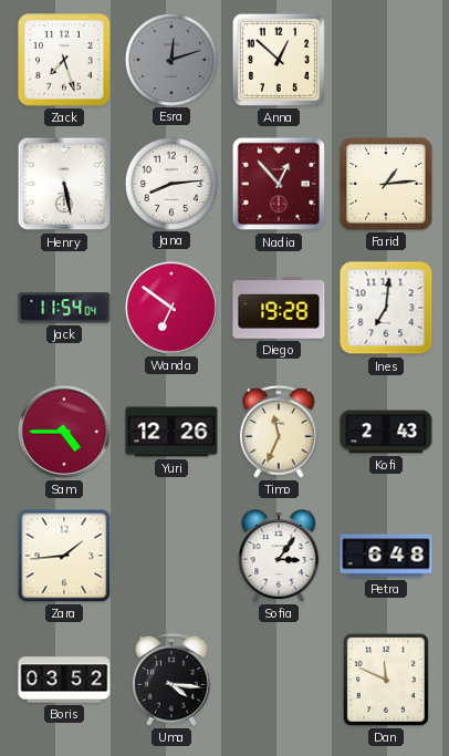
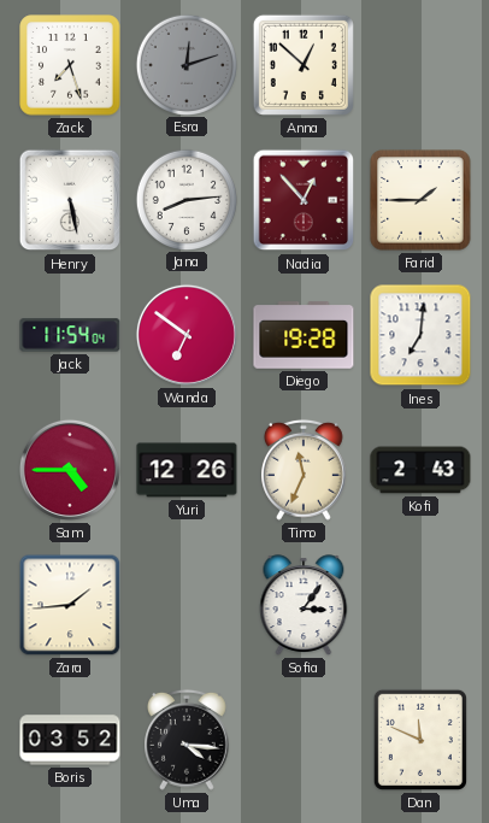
Farid: 1:14 -> 1:45 (420, 200)
Petra: 6:48 -> none (386, 556)
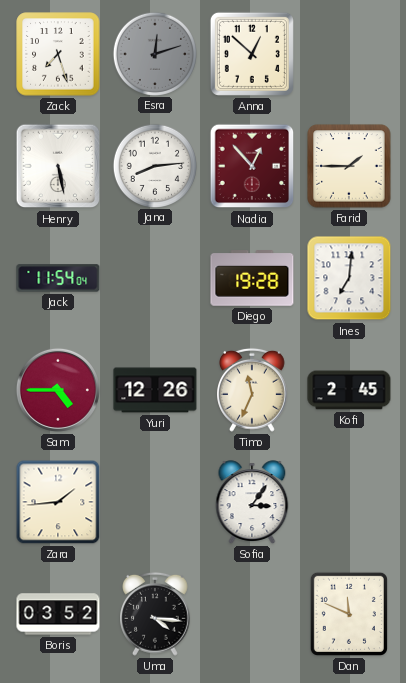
Wanda: 6:51 -> none (187, 335)
Kofi: 2:43 -> 2:45 (349, 390)
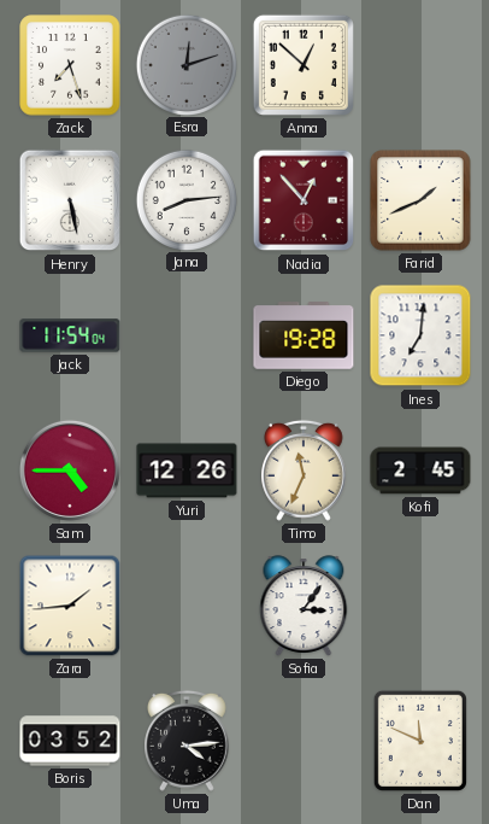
Farid: 1:45 -> 1:41 (420, 200)
Uma: 4:16 -> 4:14 (188, 741)
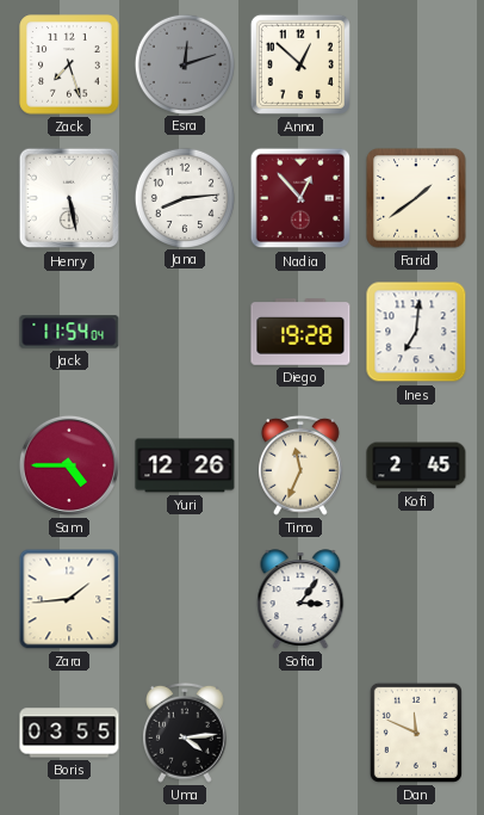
Farid: 1:41 -> 1:39 (416, 198)
Boris: 03:52 -> 03:55 (69, 733)
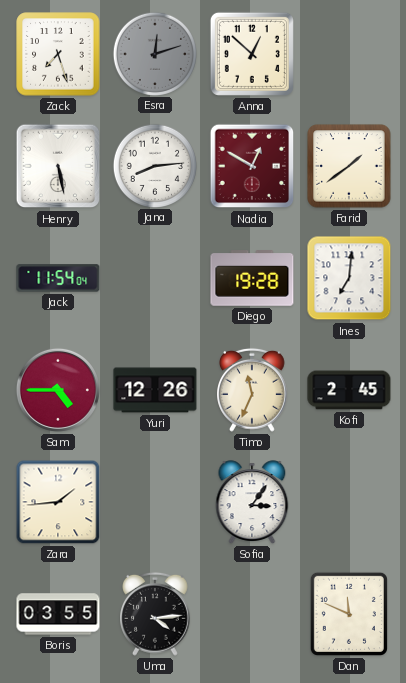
Nadia: 12:53 -> 12:50 (252, 166)
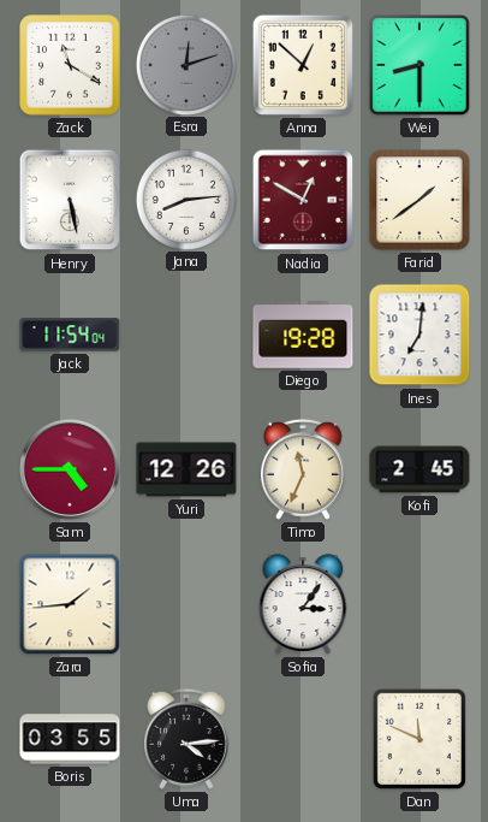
Zack: 7:27 -> 11:20 (70, 65)
Wei: none -> 8:30 (419, 65)
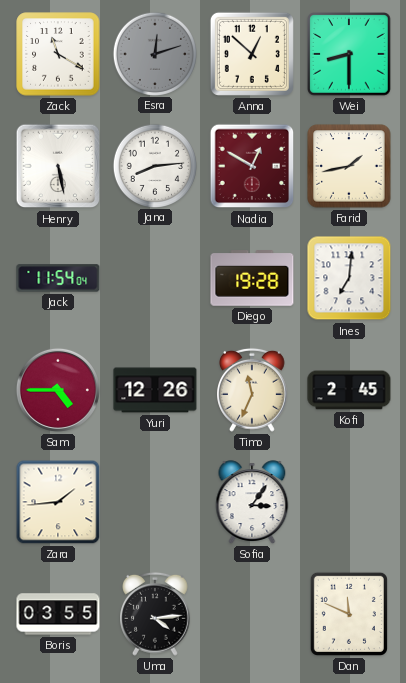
Farid: 1:39 -> 1:43 (349, 166)
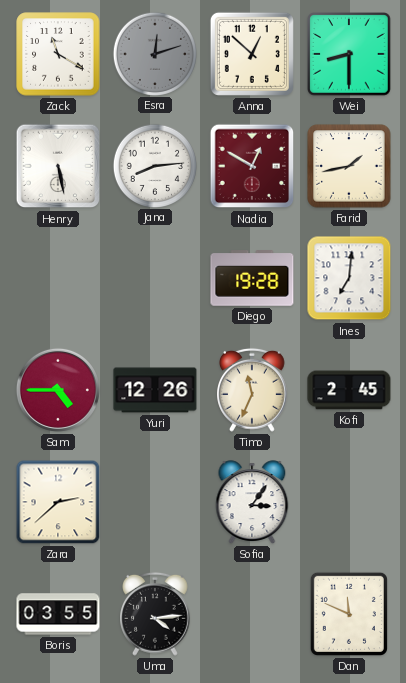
Jack: 11:54 -> none (58, 278)
Zara: 1:44 -> 2:38 (58, 502)
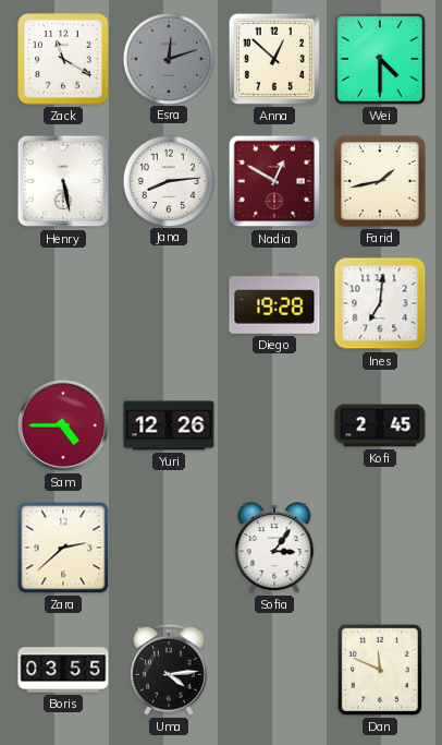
Wei: 8:30 -> 4:30 (380, 59)
Timo: 11:34 -> none (253, 390)
